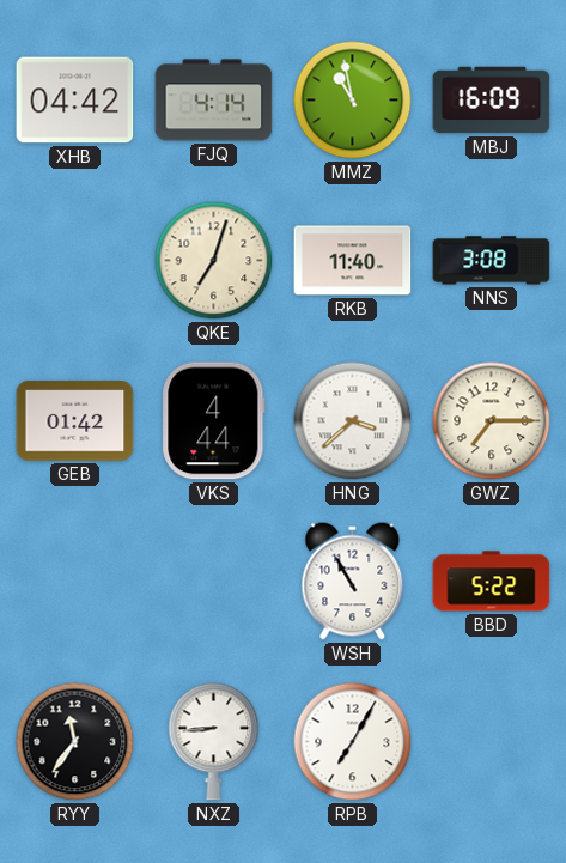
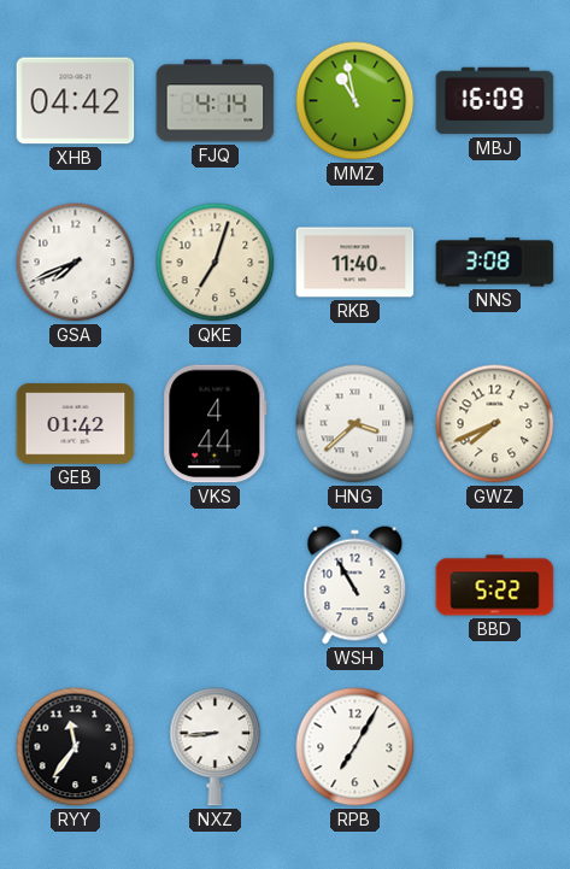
GSA: none -> 7:41 (76, 263)
GWZ: 7:15 -> 7:41 (495, 424)
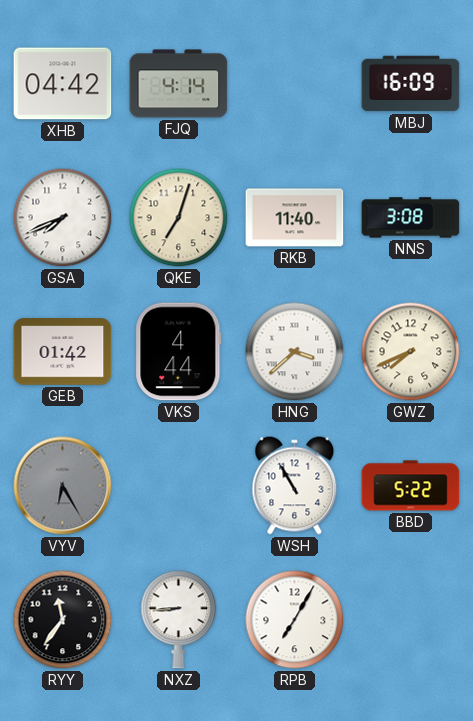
MMZ: 10:58 -> none (355, 101)
VYV: none -> 6:25 (63, 486)
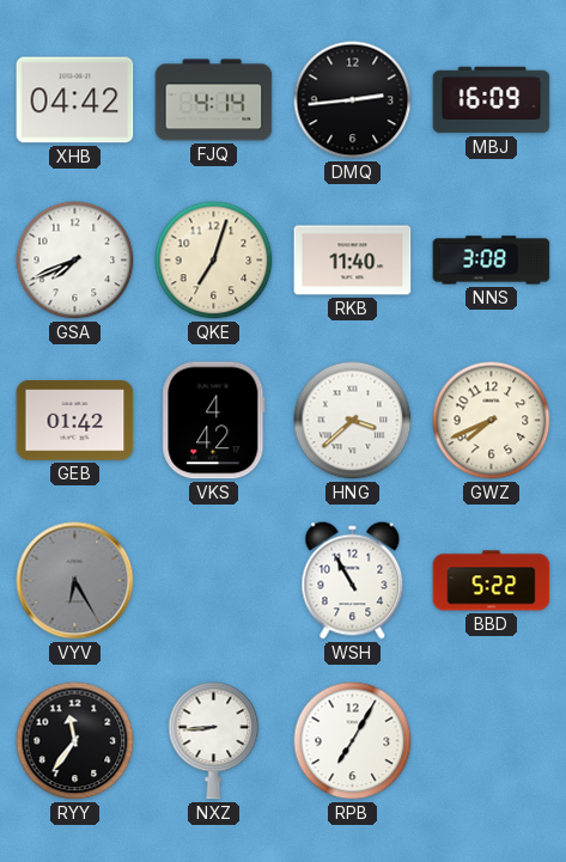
DMQ: none -> 2:44 (353, 100)
VKS: 4:44 -> 4:42 (214, 421)
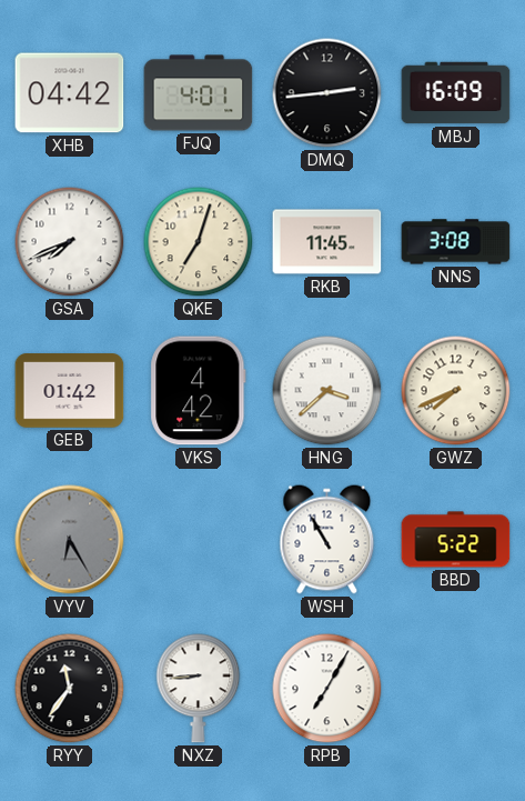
FJQ: 4:14 -> 4:01 (199, 93)
RKB: 11:40 -> 11:45 (327, 242)
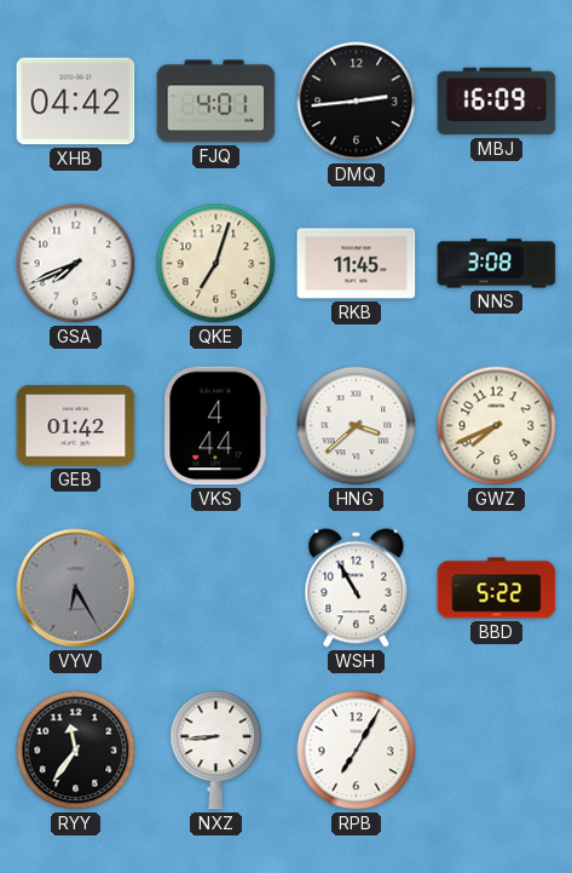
VKS: 4:42 -> 4:44 (216, 426)
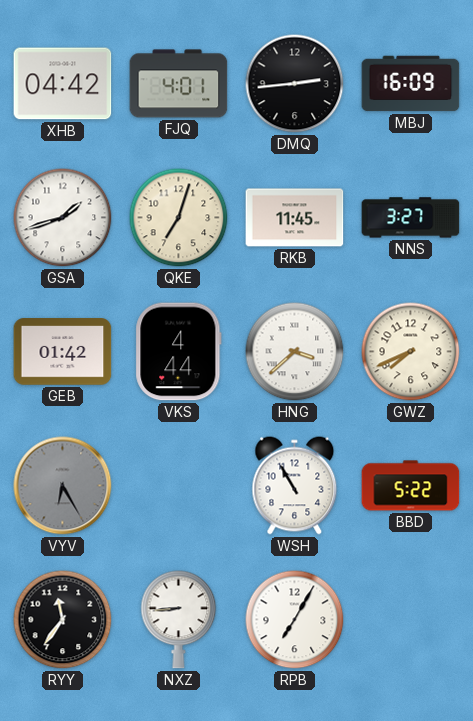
GSA: 7:41 -> 1:42 (63, 218)
NNS: 3:08 -> 3:27 (411, 218)
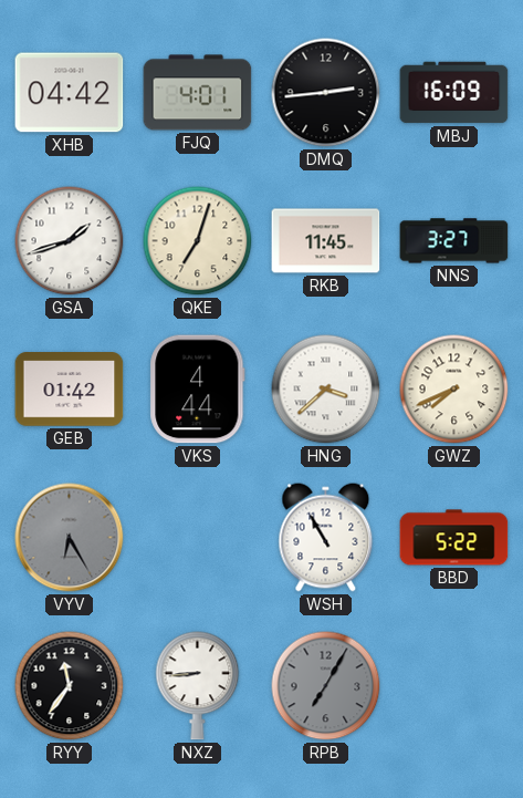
RPB dial: white -> grey (326, 686)
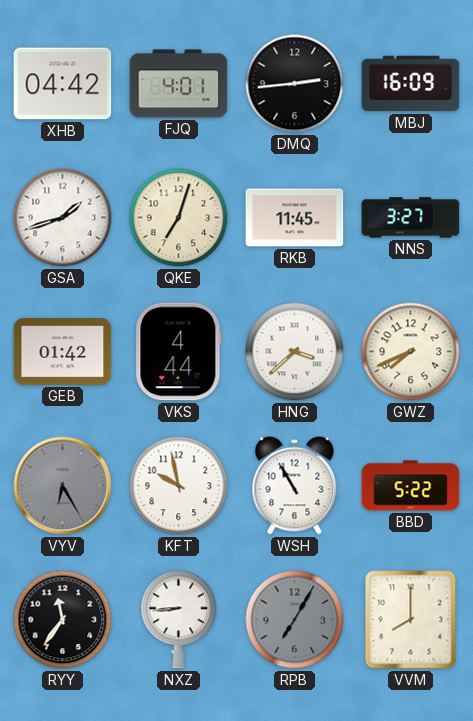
KFT: none -> 9:58 (179, 486)
VVM: none -> 8:00 (411, 620)
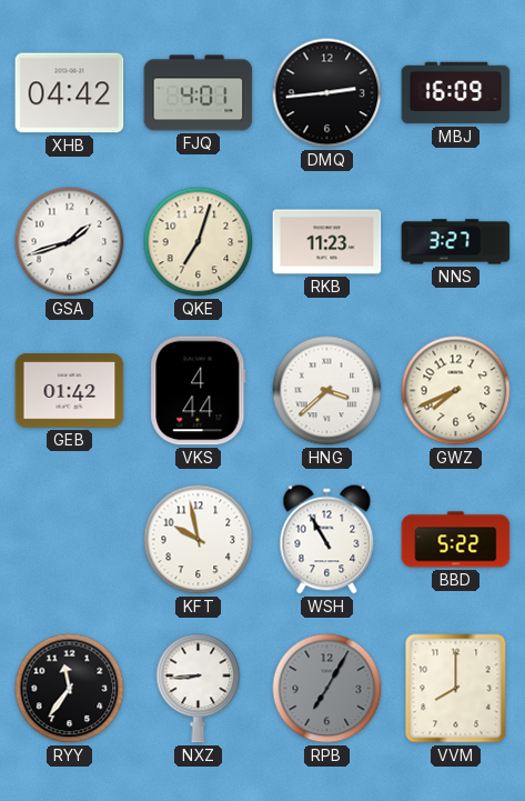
RKB: 11:45 -> 11:23 (327, 242)
VYV: 6:25 -> none (63, 486)
